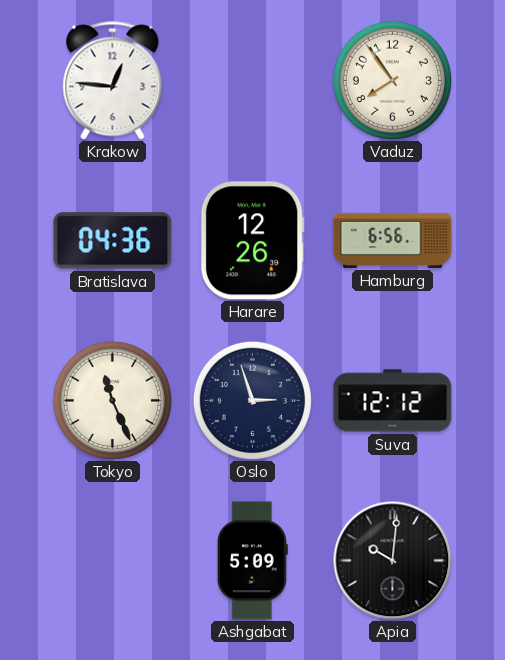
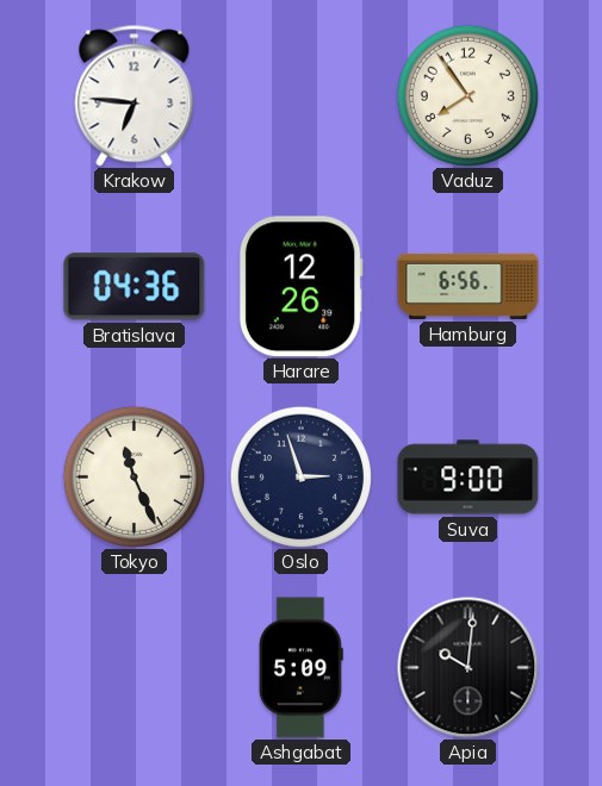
Krakow: 12:46 -> 6:46 (135, 96)
Suva: 12:12 -> 9:00 (468, 478)
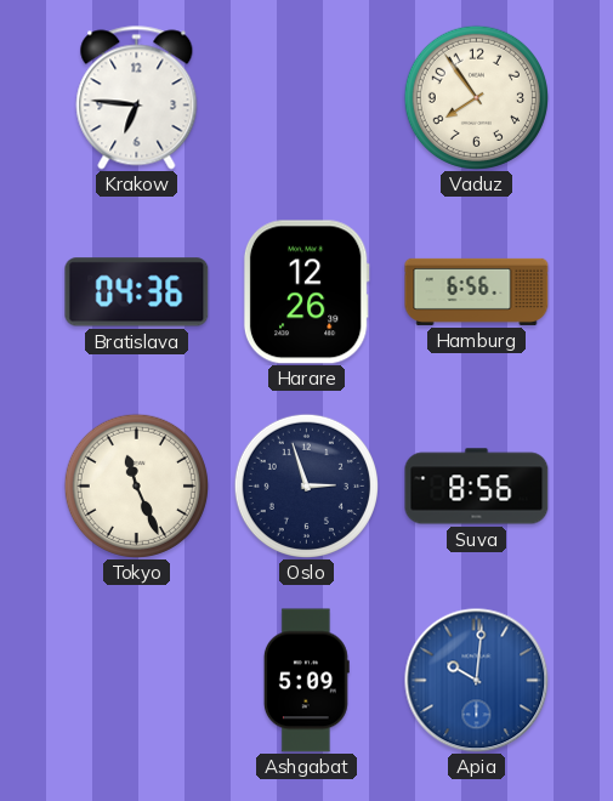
Suva: 9:00 -> 8:56 (477, 487)
Apia dial: black -> blue (477, 681)
